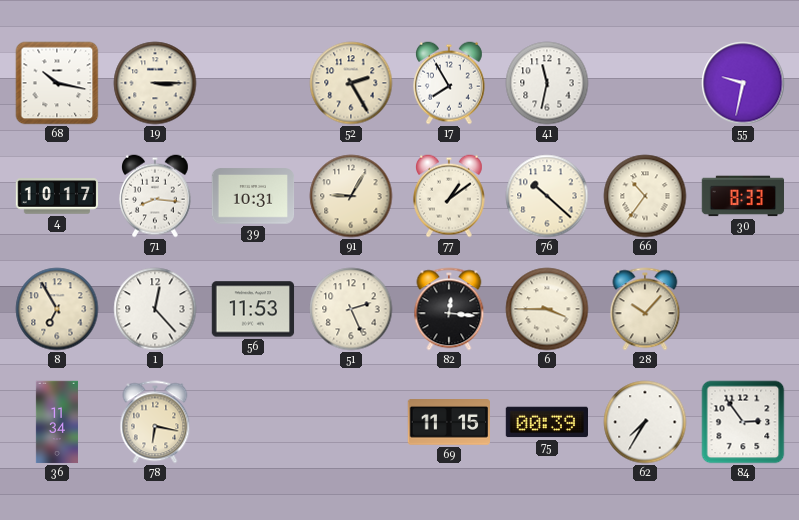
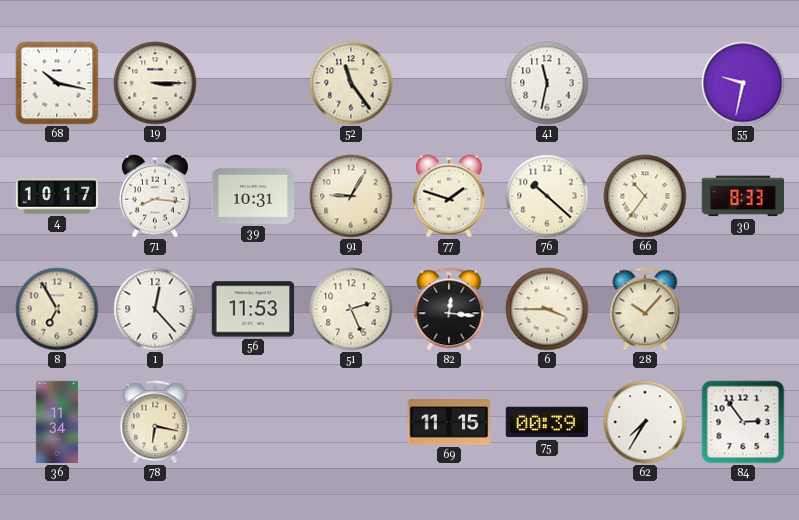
52: 2:25 -> 11:24 (351, 83)
17: 7:55 -> none (450, 83)
77: 1:09 -> 1:48 (450, 196)
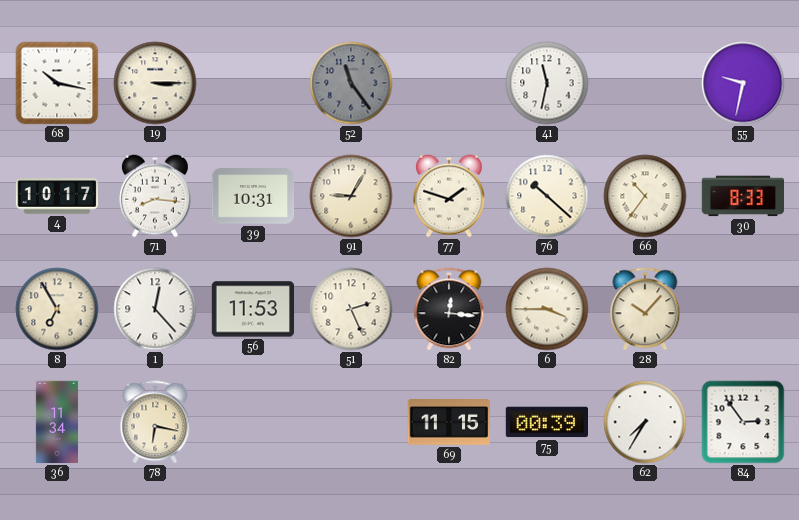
52 dial: cream -> grey (351, 83)
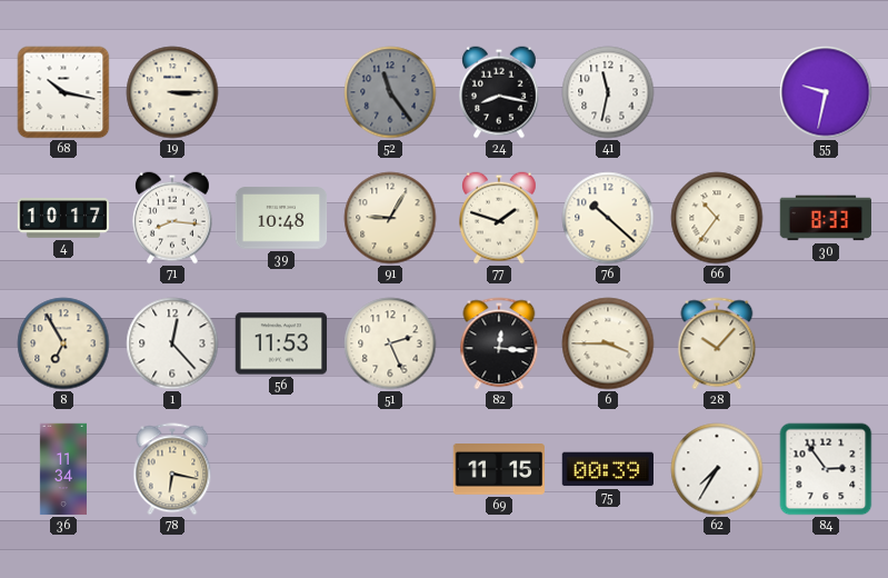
24: none -> 8:17 (500, 92)
39: 10:31 -> 10:48 (281, 218)
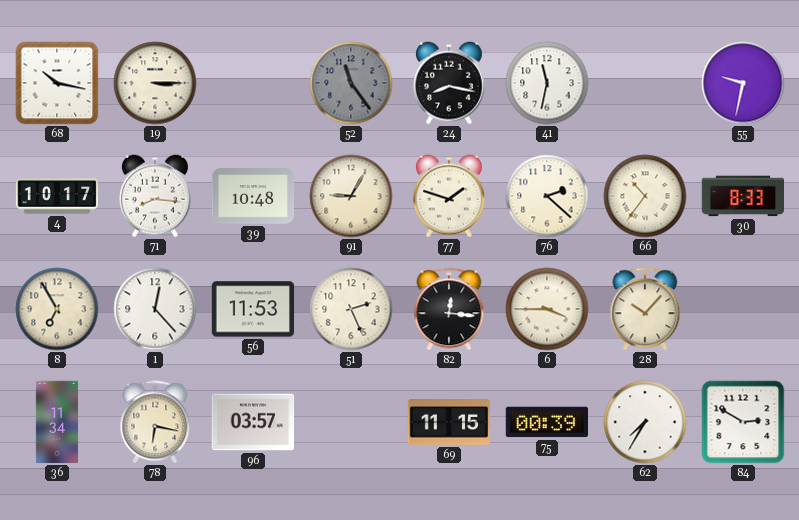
76: 10:22 -> 2:22 (547, 196)
96: none -> 03:57 (253, 422)
84: 2:54 -> 2:50 (743, 422)
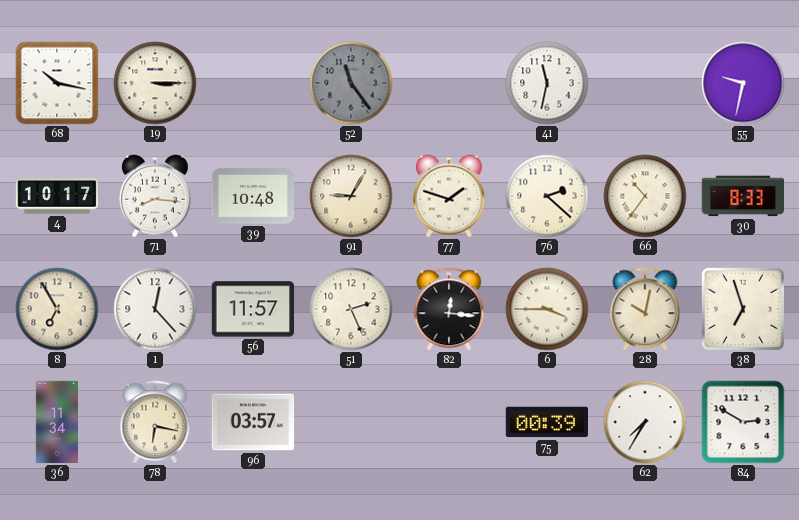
24: 8:17 -> none (450, 83)
56: 11:53 -> 11:57 (253, 309)
28: 10:07 -> 10:02 (645, 309)
38: none -> 6:57 (743, 309)
69: 11:15 -> none (448, 422)
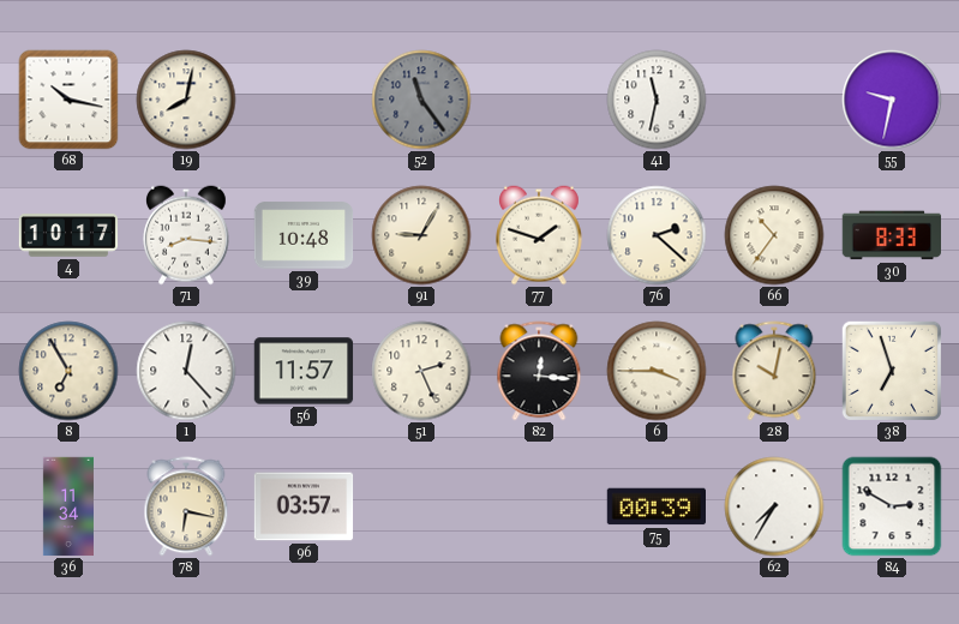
19: 3:15 -> 8:02 (186, 100)
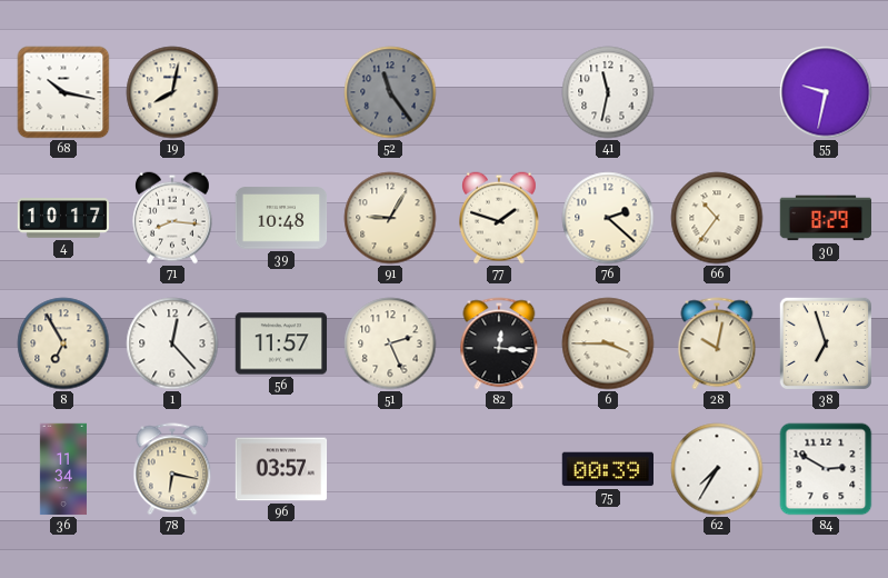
30: 8:33 -> 8:29 (826, 218)
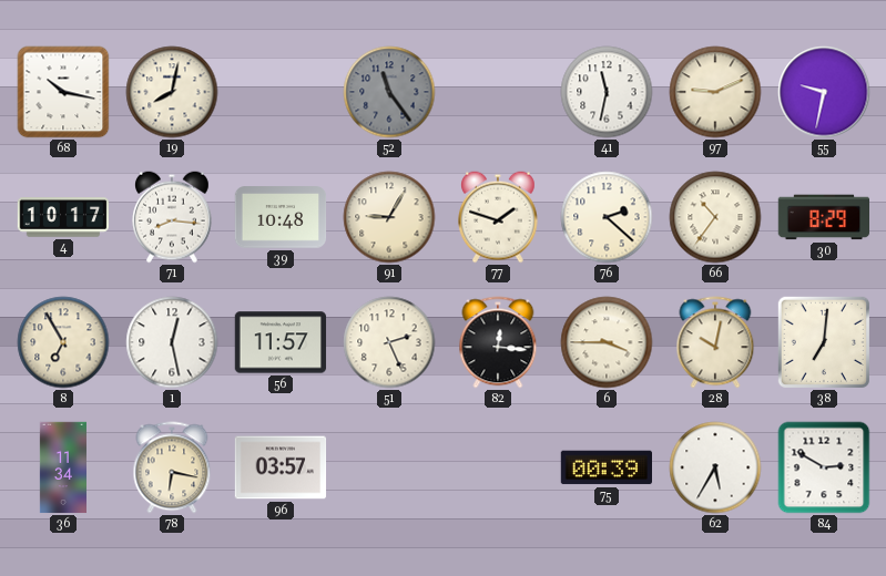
97: none -> 9:11 (715, 92)
1: 12:23 -> 12:28 (172, 342)
38: 6:57 -> 7:01 (824, 342)
62: 7:35 -> 5:35 (715, 467)
